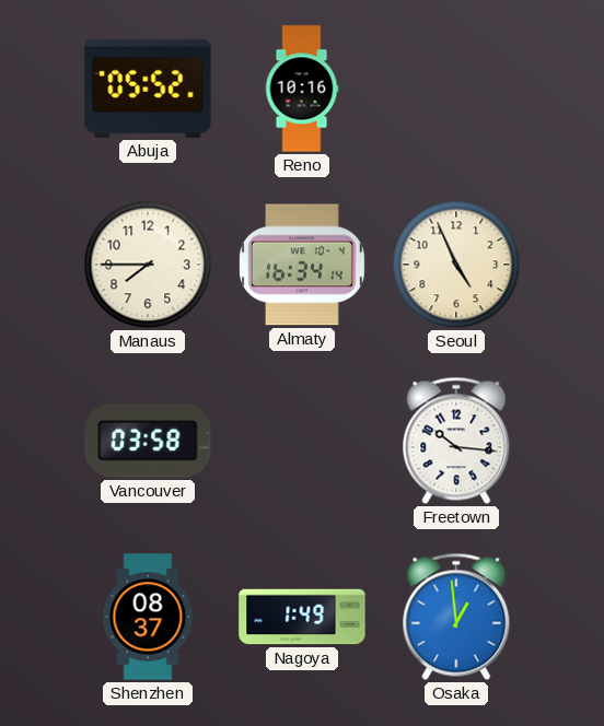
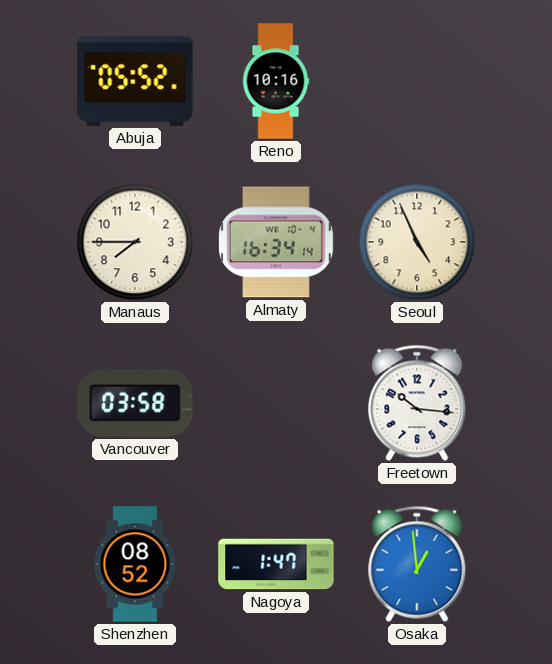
Shenzhen: 08:37 -> 08:52 (135, 564)
Nagoya: 1:49 -> 1:47 (276, 564)
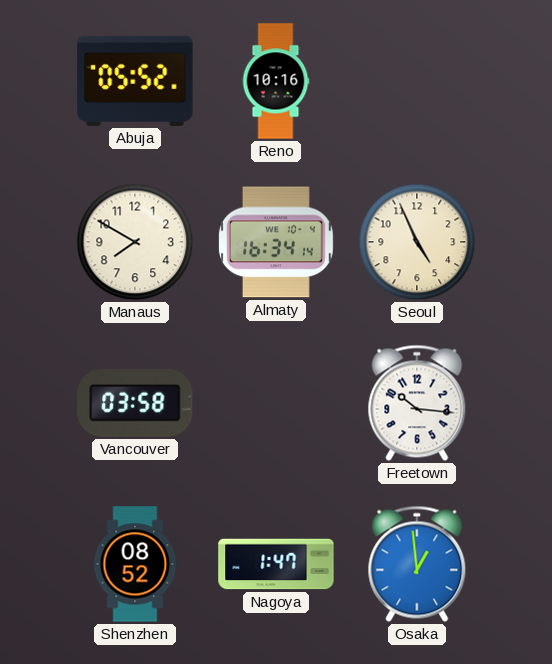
Manaus: 7:45 -> 7:50 (135, 242)
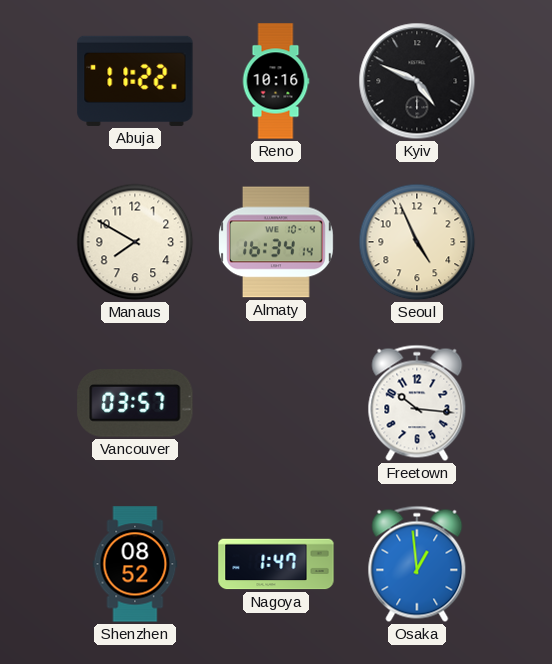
Abuja: 05:52 -> 11:22 (135, 81)
Kyiv: none -> 4:49 (417, 81)
Vancouver: 03:58 -> 03:57 (135, 404)
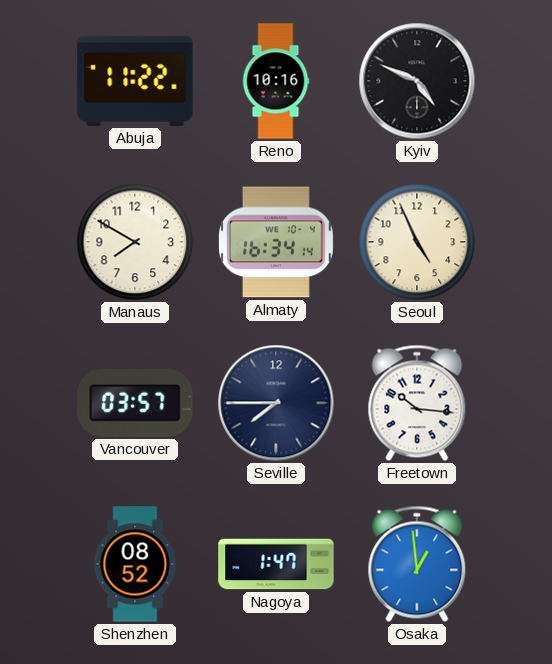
Seville: none -> 7:45 (276, 403)
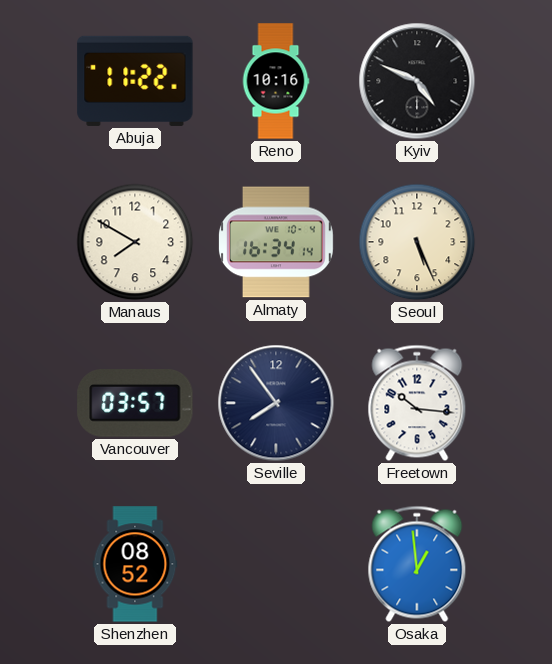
Seoul: 4:56 -> 5:26 (417, 242)
Seville: 7:45 -> 7:54 (276, 403)
Nagoya: 1:47 -> none (276, 564)
